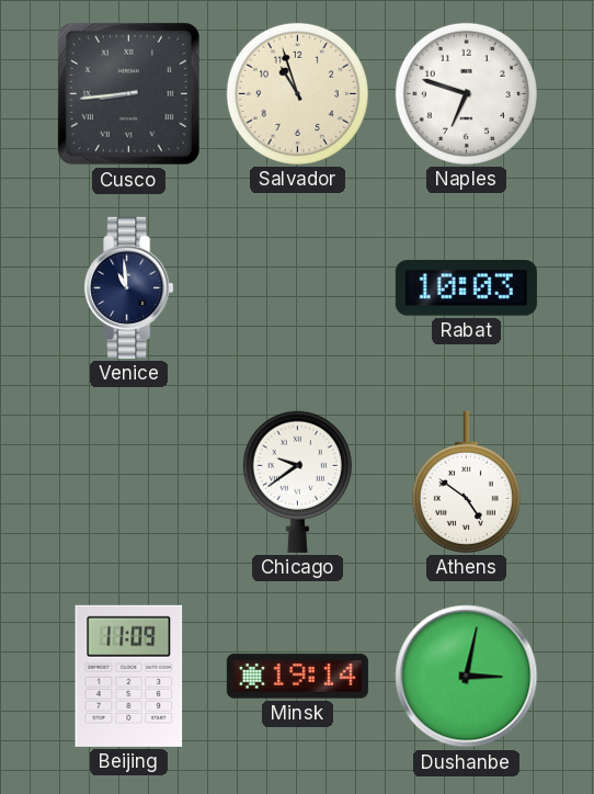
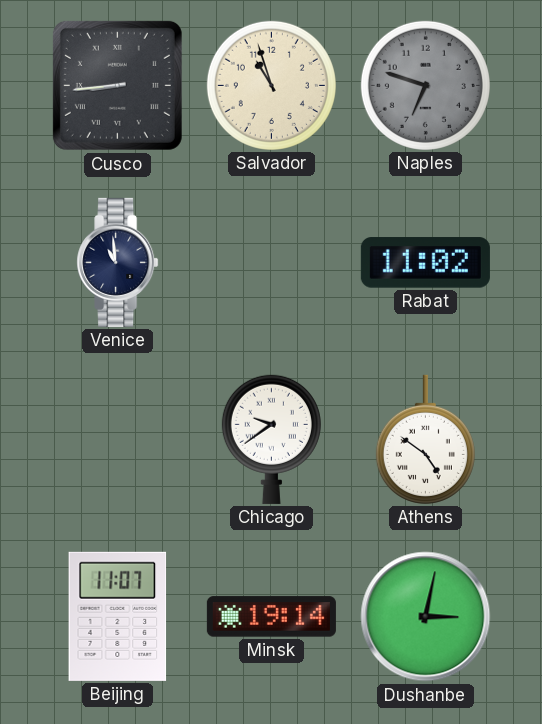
Naples dial: white -> grey (425, 85)
Rabat: 10:03 -> 11:02 (425, 263)
Beijing: 11:09 -> 11:07 (118, 616)
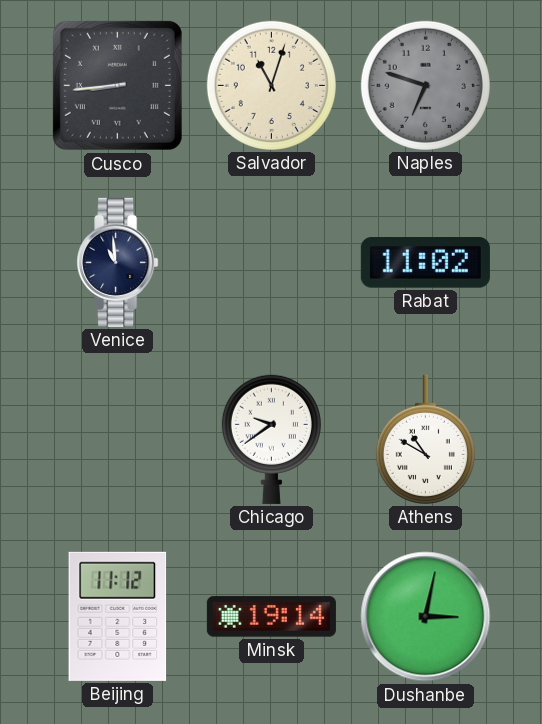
Salvador: 10:57 -> 11:03 (271, 85)
Athens: 4:51 -> 10:50 (425, 439)
Beijing: 11:07 -> 11:12 (118, 616)
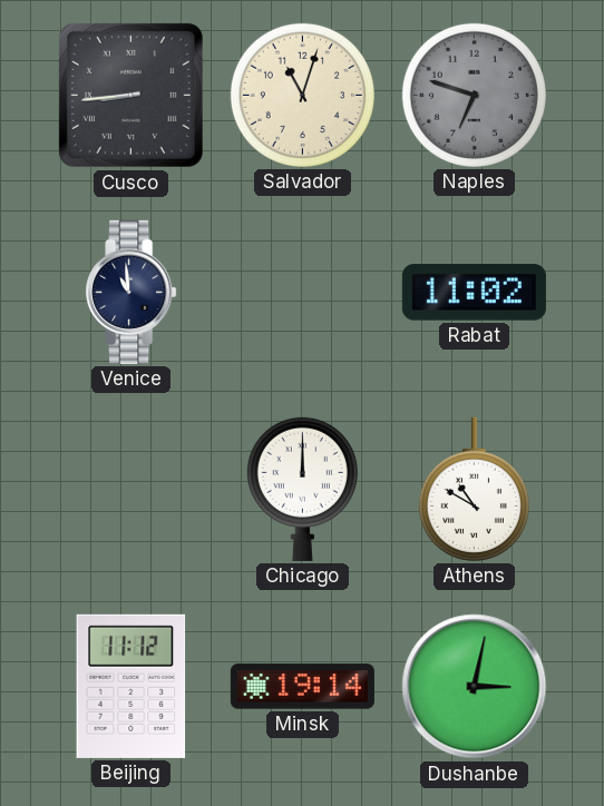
Chicago: 9:39 -> 12:00 (302, 489)
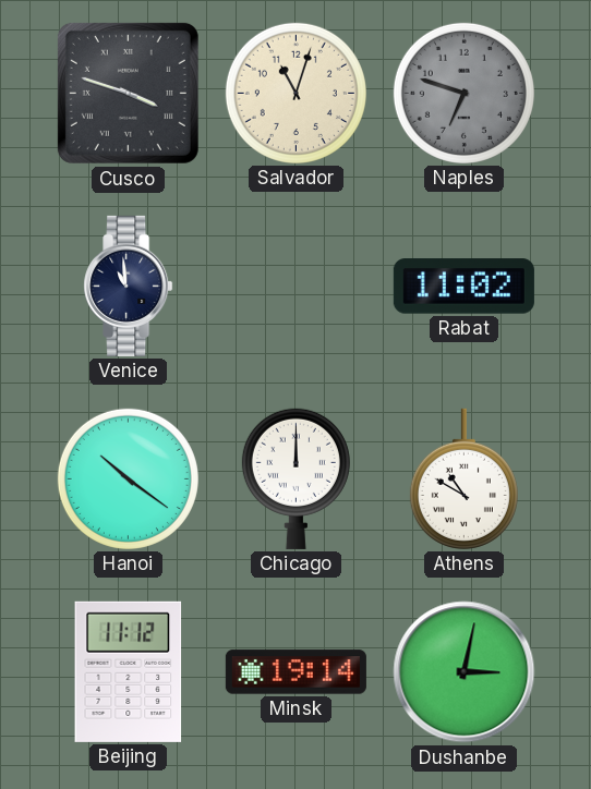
Cusco: 8:44 -> 3:48 (128, 93)
Hanoi: none -> 10:21 (128, 478)
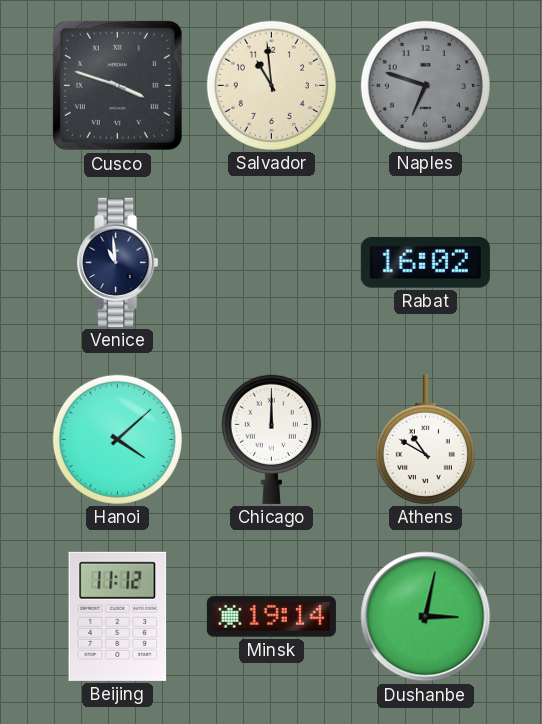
Salvador: 11:03 -> 10:59 (271, 85)
Rabat: 11:02 -> 16:02 (425, 263)
Hanoi: 10:21 -> 4:08 (117, 439)
